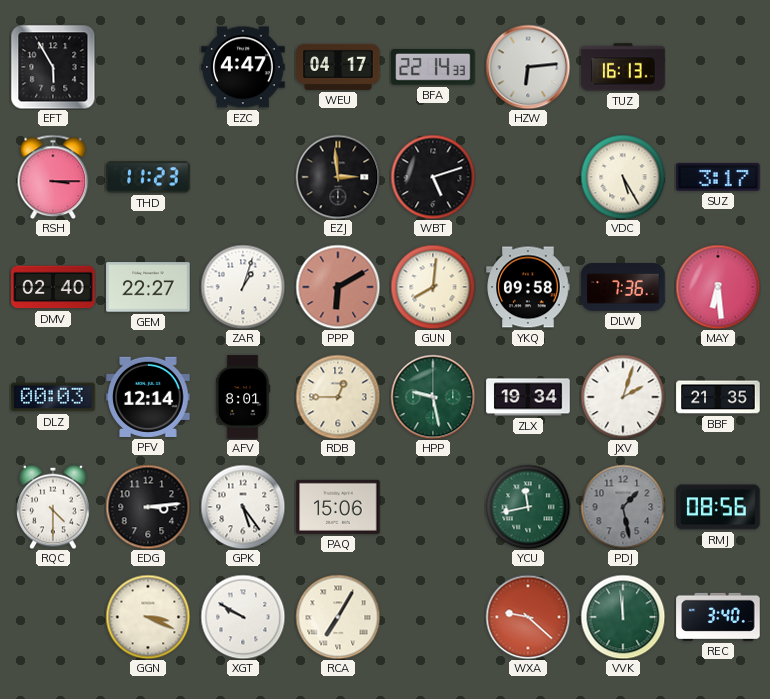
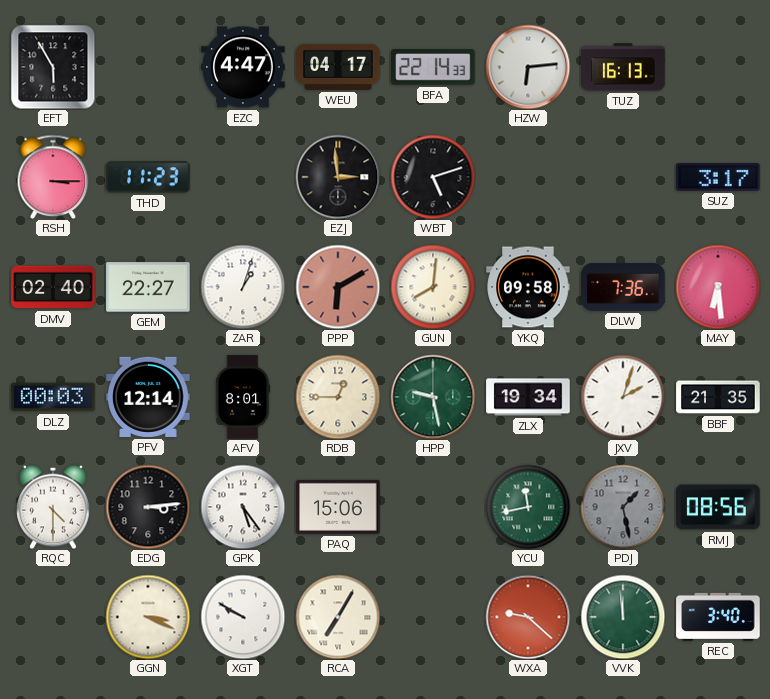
VDC: 5:25 -> none (623, 177)
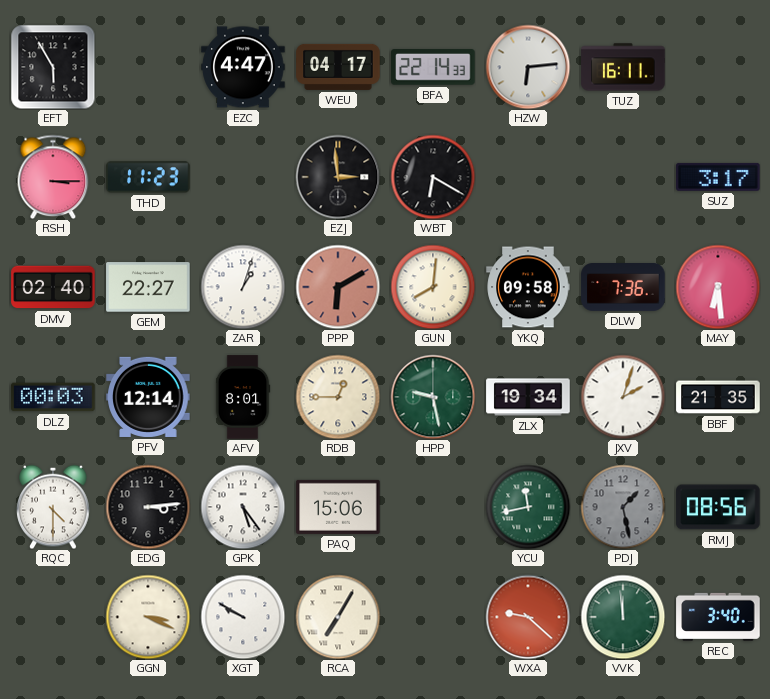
TUZ: 16:13 -> 16:11 (623, 67)
WBT: 5:12 -> 6:20 (433, 177)
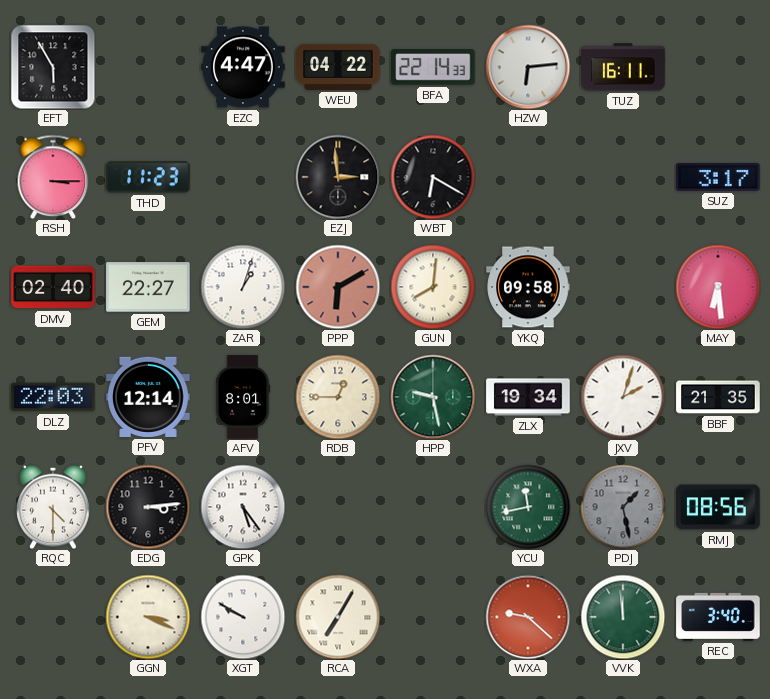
WEU: 04:17 -> 04:22 (338, 67)
DLW: 7:36 -> none (623, 288)
DLZ: 00:03 -> 22:03 (53, 397)
PAQ: 15:06 -> none (338, 507)
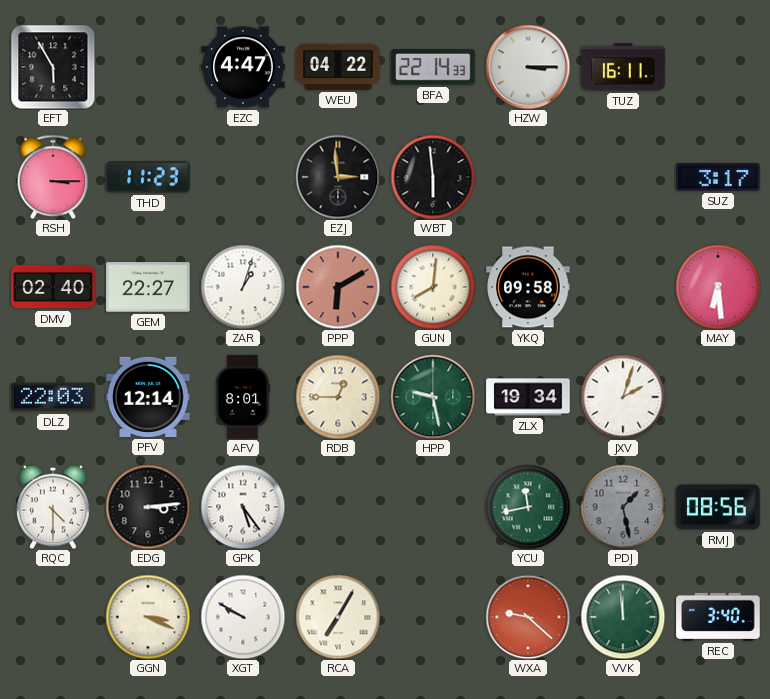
HZW: 6:14 -> 3:15 (528, 67)
WBT: 6:20 -> 5:59 (433, 177)
BBF: 21:35 -> none (718, 397)
